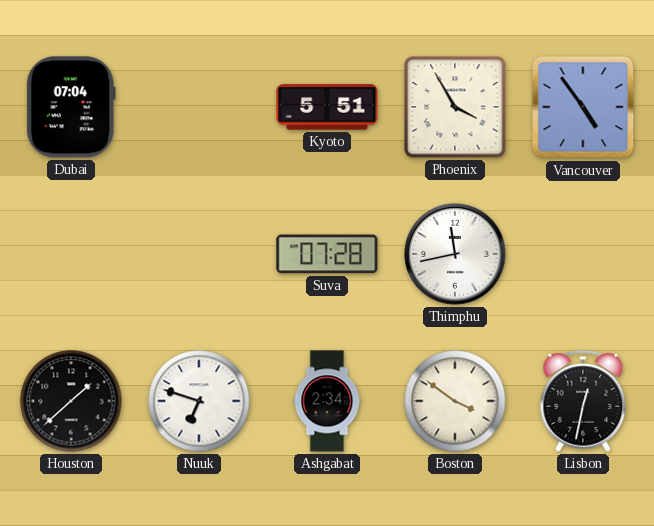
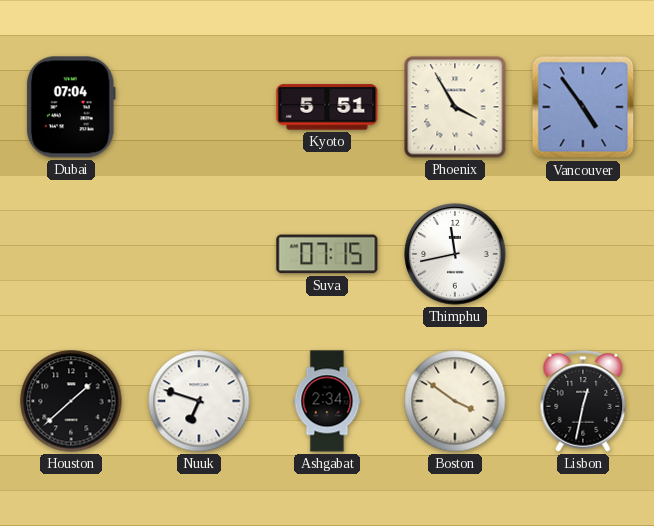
Suva: 07:28 -> 07:15 (327, 254)
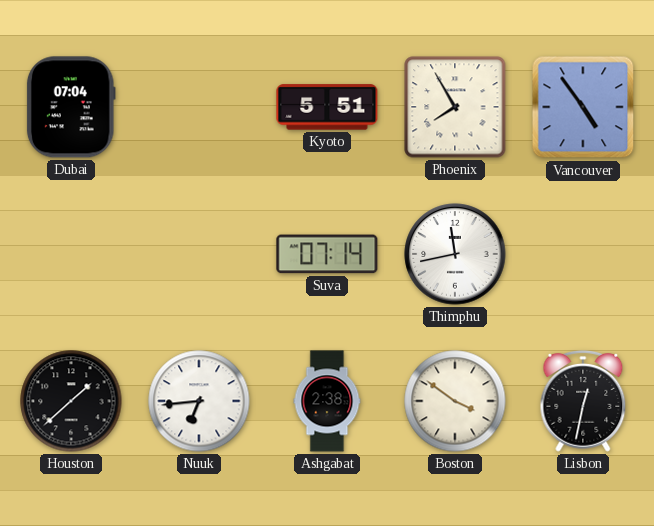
Phoenix: 3:55 -> 7:55 (455, 107)
Suva: 07:15 -> 07:14 (327, 254)
Nuuk: 6:48 -> 6:44 (199, 401)
Ashgabat: 2:34 -> 2:38 (327, 401)
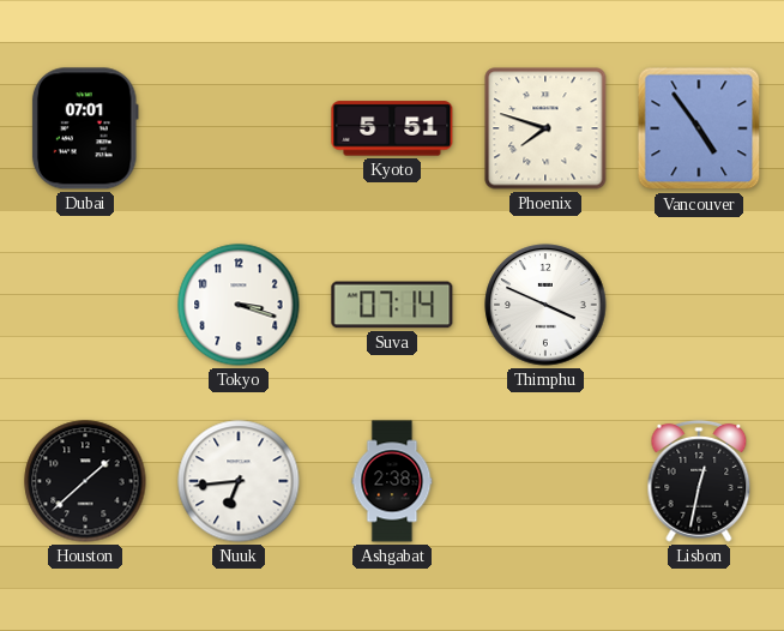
Dubai: 07:04 -> 07:01 (85, 128)
Phoenix: 7:55 -> 7:48 (545, 128)
Tokyo: none -> 3:18 (239, 305)
Thimphu: 11:43 -> 3:49 (545, 305)
Boston: 3:51 -> none (455, 401)
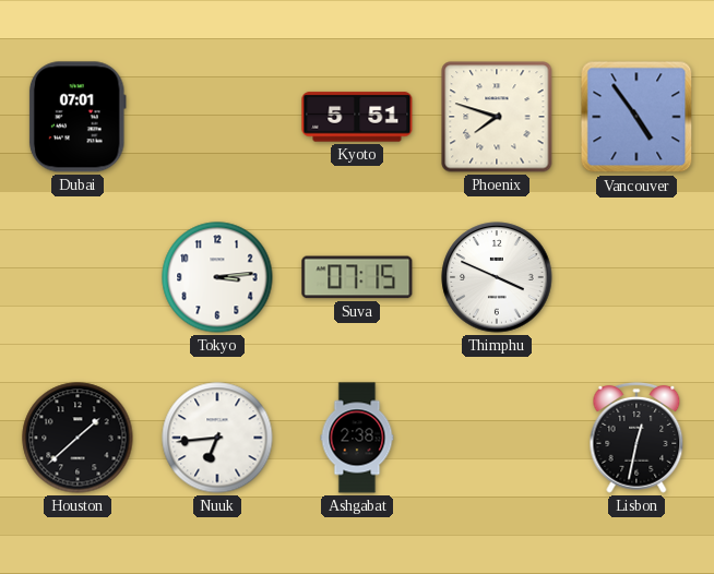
Tokyo: 3:18 -> 3:14 (217, 277)
Suva: 07:14 -> 07:15 (357, 277)
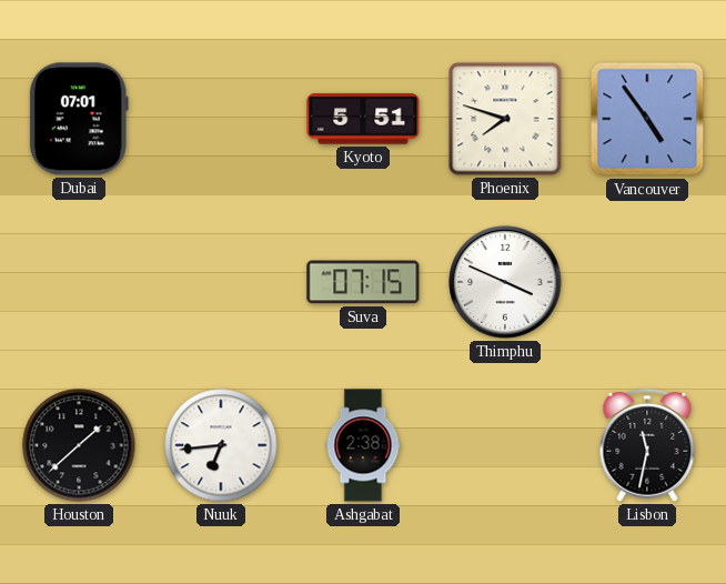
Tokyo: 3:14 -> none (217, 277)
Lisbon: 12:32 -> 11:32 (647, 446)
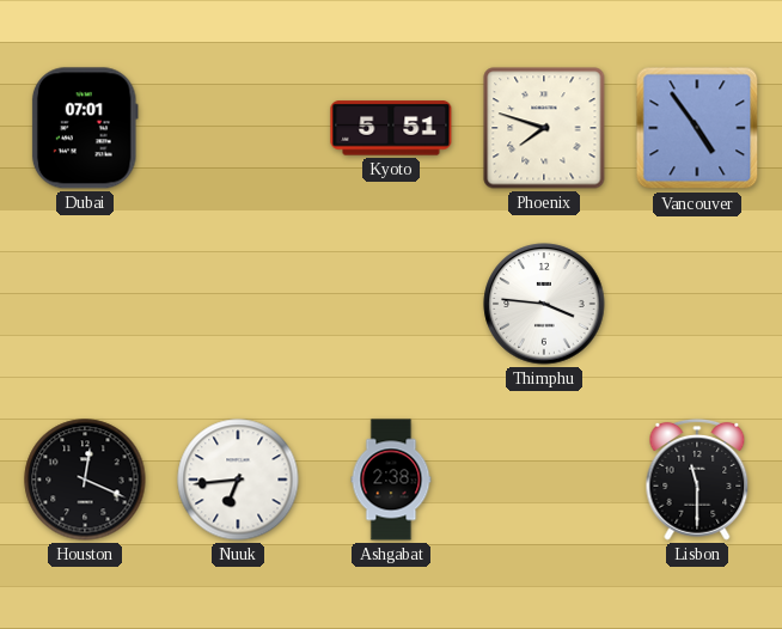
Suva: 07:15 -> none (363, 282)
Thimphu: 3:49 -> 3:46 (544, 304)
Houston: 1:38 -> 12:19 (85, 480)
Lisbon: 11:32 -> 11:30 (697, 481)
